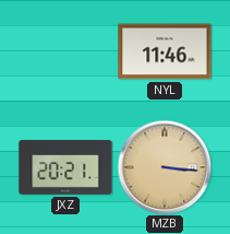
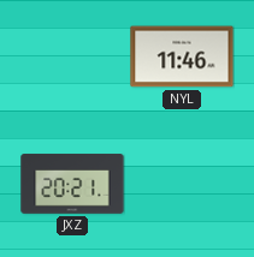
MZB: 3:16 -> none (165, 167)
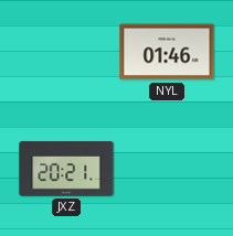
NYL: 11:46 -> 01:46 (167, 52)
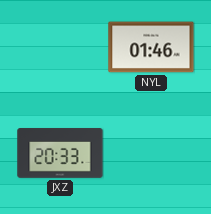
JXZ: 20:21 -> 20:33 (60, 153)
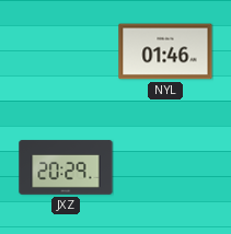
JXZ: 20:33 -> 20:29 (66, 167)
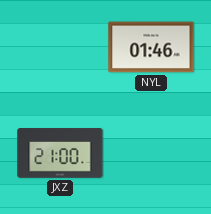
JXZ: 20:29 -> 21:00 (60, 153)
